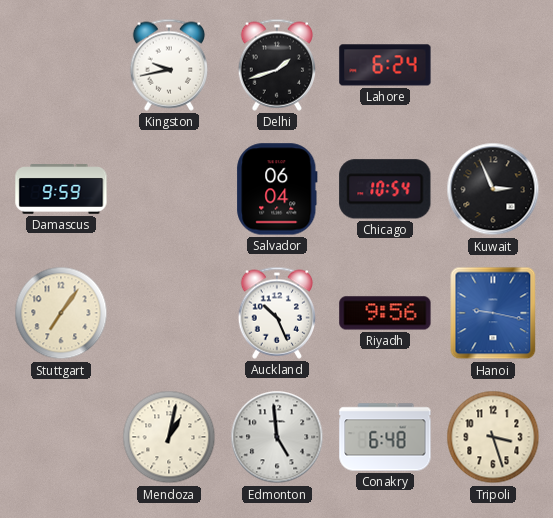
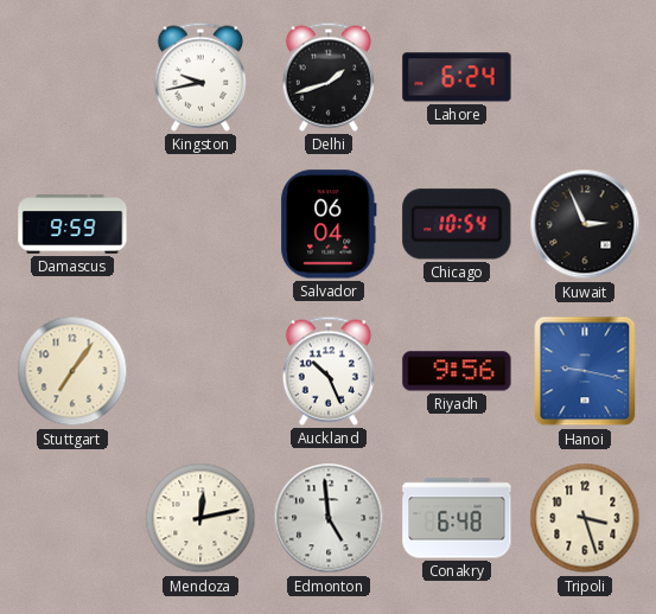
Mendoza: 1:02 -> 12:13 (200, 518)
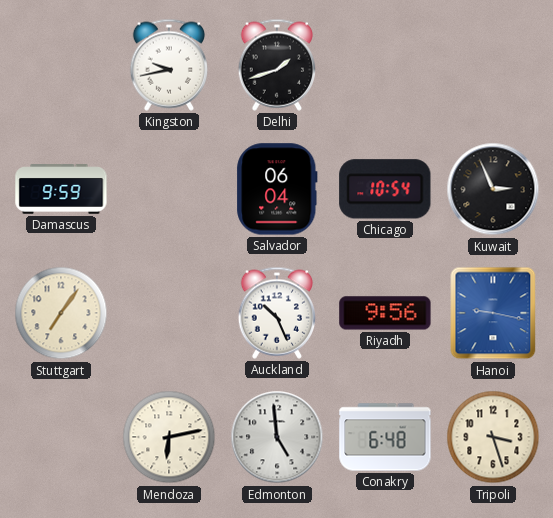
Lahore: 6:24 -> none (457, 77)
Mendoza: 12:13 -> 6:13 (169, 437)
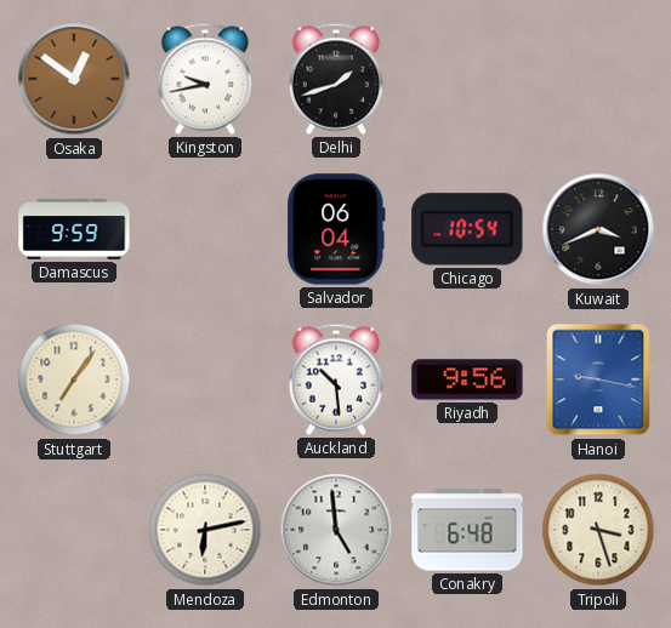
Osaka: none -> 12:51 (74, 79)
Kuwait: 2:56 -> 3:41 (598, 229)
Auckland: 10:26 -> 10:29 (335, 379)
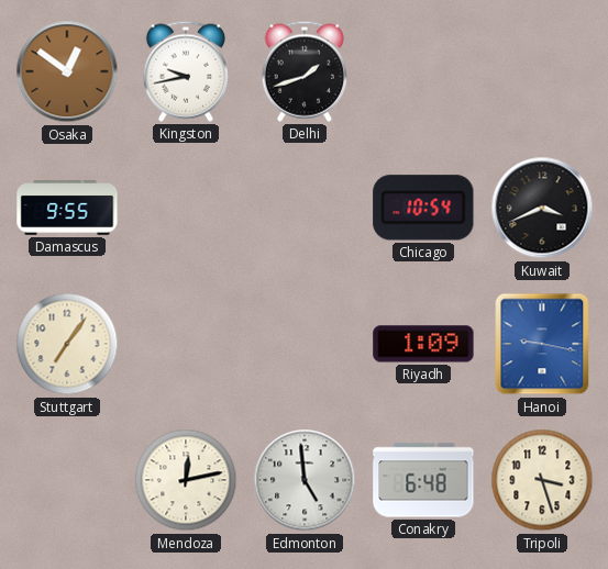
Damascus: 9:59 -> 9:55 (67, 208)
Salvador: 06:04 -> none (336, 229)
Auckland: 10:29 -> none (335, 379)
Riyadh: 9:56 -> 1:09 (423, 344)
Mendoza: 6:13 -> 12:13 (186, 480)
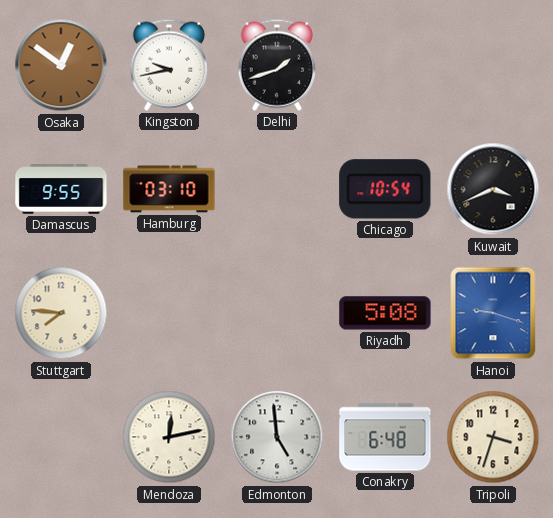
Hamburg: none -> 03:10 (169, 189)
Stuttgart: 7:06 -> 7:46 (61, 313)
Riyadh: 1:09 -> 5:08 (385, 313)
Hanoi: 9:17 -> 9:18 (493, 313)
Tripoli: 3:27 -> 3:33 (493, 437)
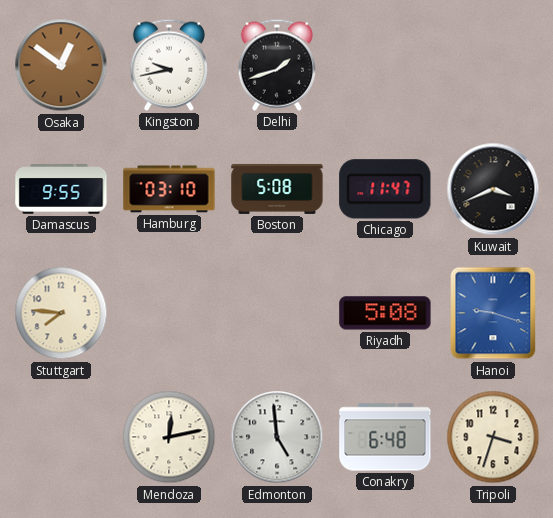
Boston: none -> 5:08 (277, 189)
Chicago: 10:54 -> 11:47 (385, 189)
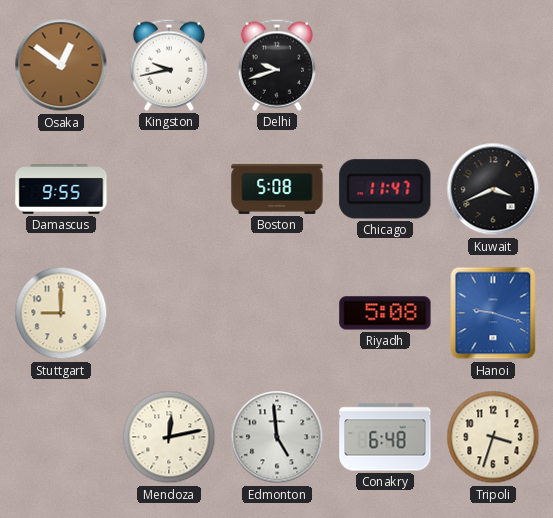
Delhi: 1:42 -> 9:42 (276, 65)
Hamburg: 03:10 -> none (169, 189)
Stuttgart: 7:46 -> 9:00 (61, 313)
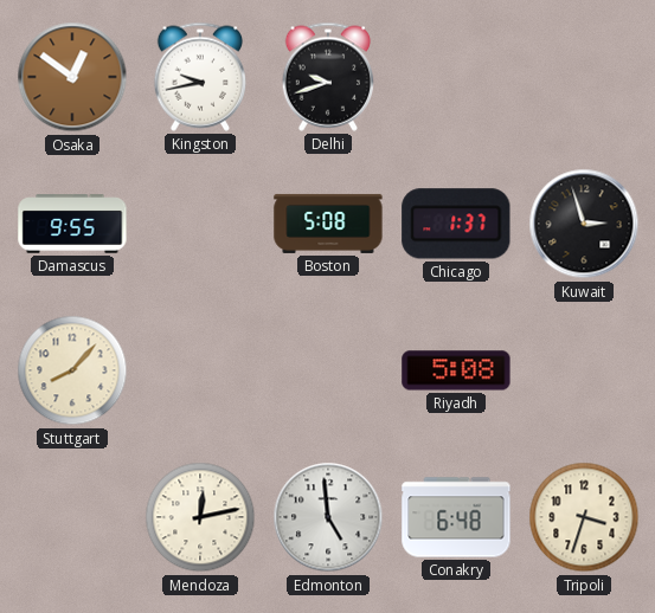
Chicago: 11:47 -> 1:37 (456, 224)
Kuwait: 3:41 -> 2:57 (584, 224)
Stuttgart: 9:00 -> 8:07 (72, 370)
Hanoi: 9:18 -> none (493, 313)
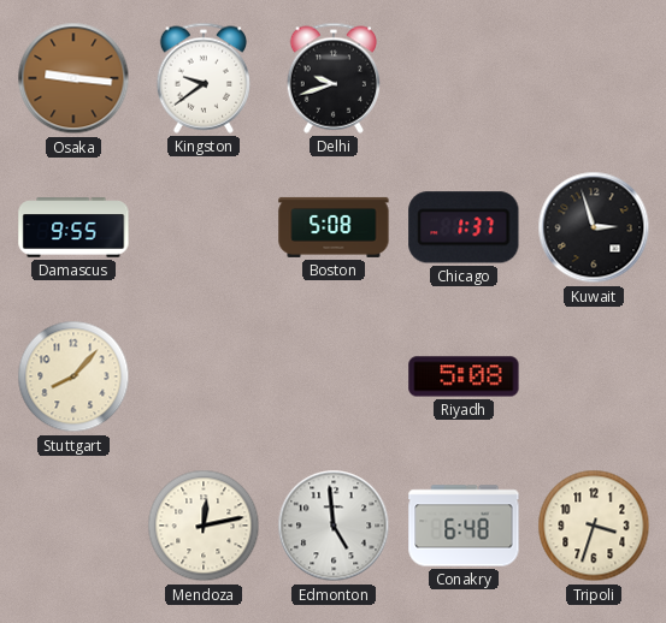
Osaka: 12:51 -> 9:16 (73, 78)
Kingston: 9:43 -> 9:39 (202, 78)
